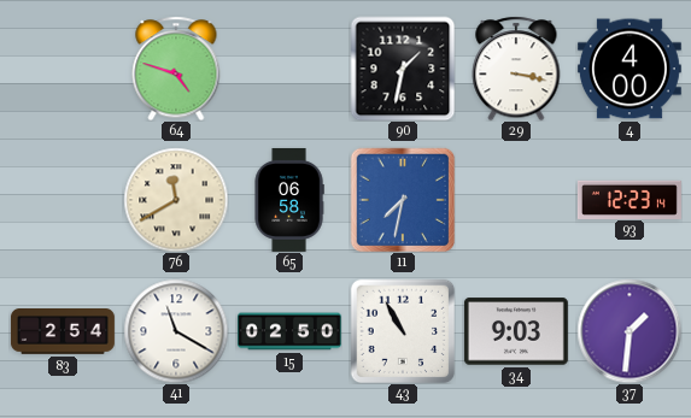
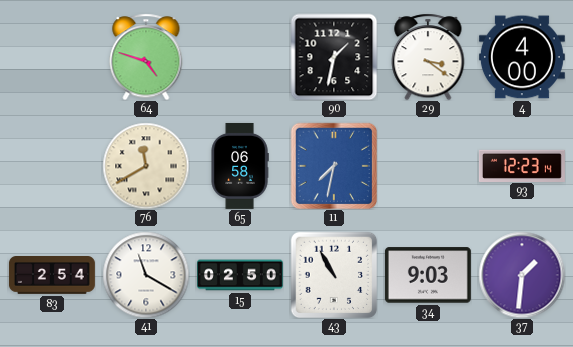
29: 3:17 -> 3:21 (428, 57)
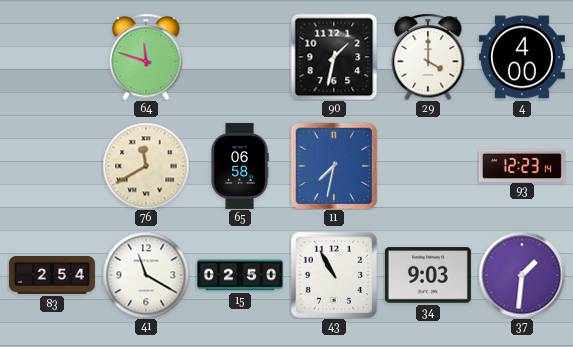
64: 4:48 -> 11:48 (146, 57)
29: 3:21 -> 4:00 (428, 57)
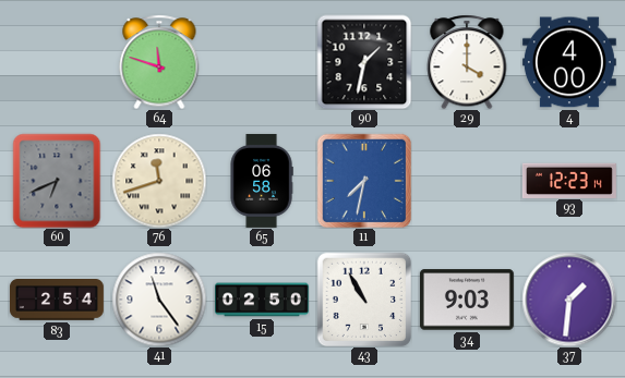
60: none -> 6:41 (57, 181)
76: 11:40 -> 11:42 (159, 181)
41: 11:20 -> 11:24 (159, 300)
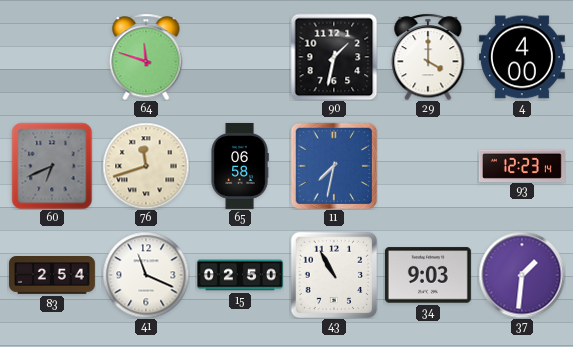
41: 11:24 -> 11:19 (146, 275)
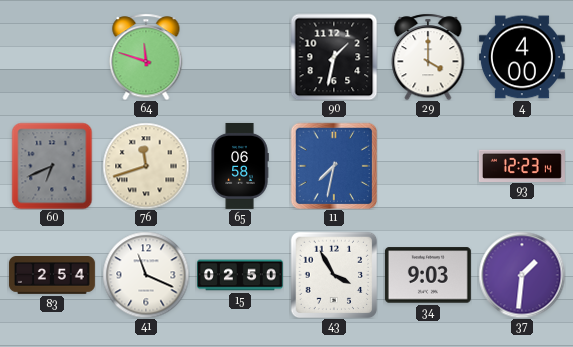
43: 10:55 -> 3:55 (334, 275)
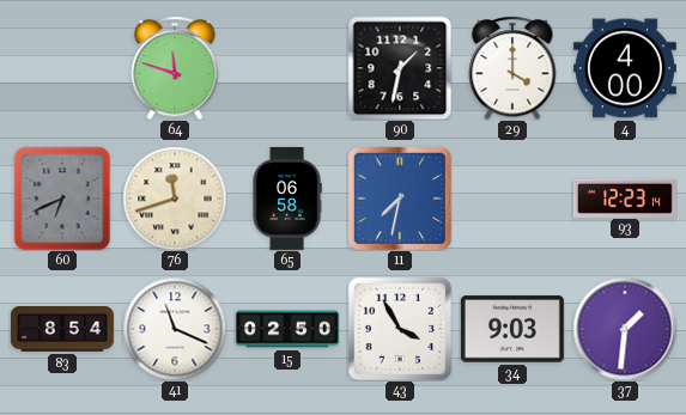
83: 2:54 -> 8:54 (62, 330)
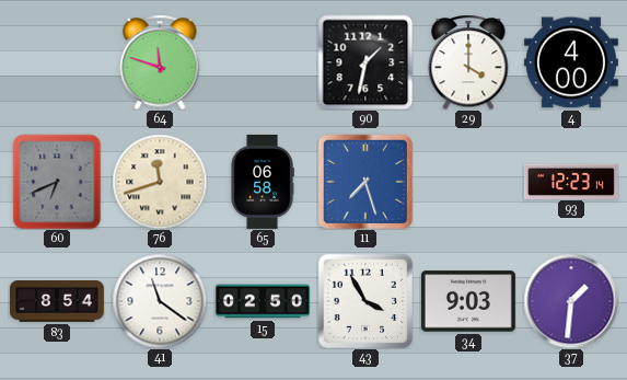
11: 7:32 -> 7:27 (365, 182)
41: 11:19 -> 11:21 (160, 301)
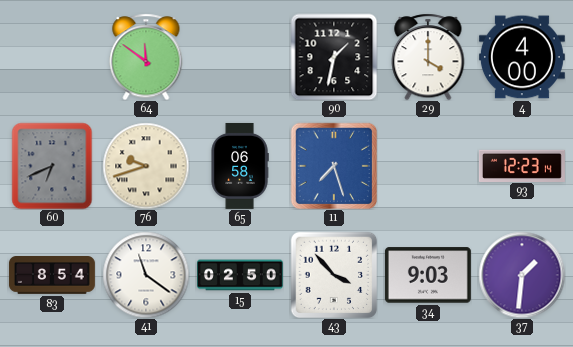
64: 11:48 -> 11:51 (146, 57)
76: 11:42 -> 9:42 (146, 166)
43: 3:55 -> 3:53 (334, 275)
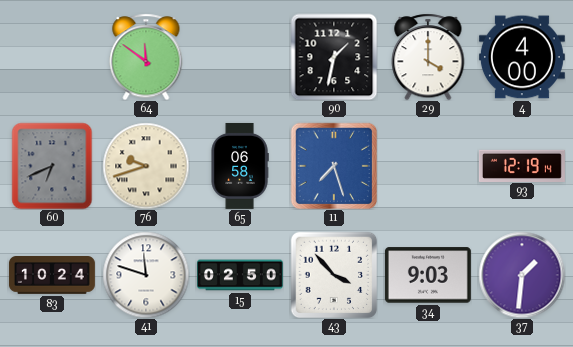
93: 12:23 -> 12:19 (522, 165)
83: 8:54 -> 10:24 (52, 276)
41: 11:21 -> 11:48 (146, 275)
